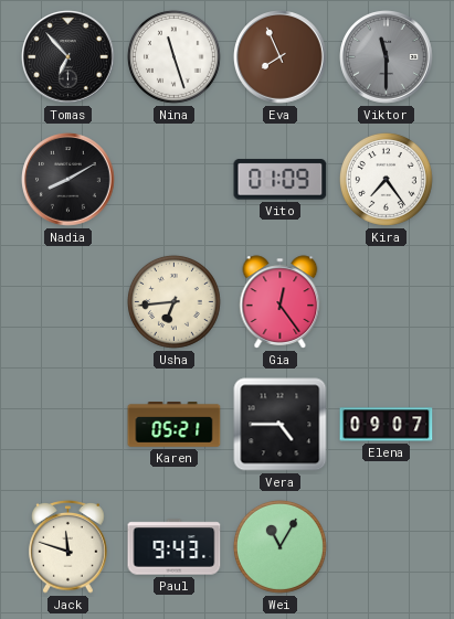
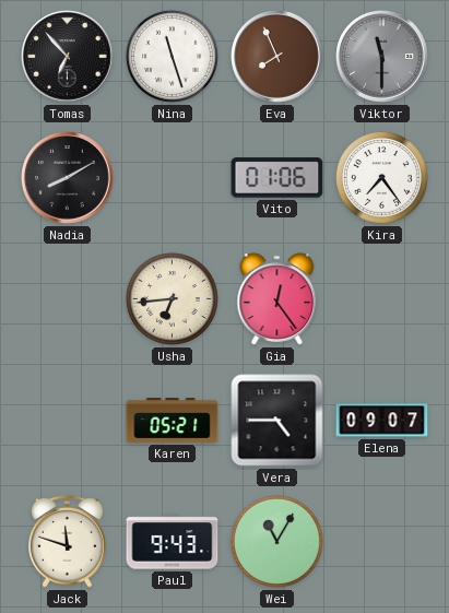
Vito: 01:09 -> 01:06 (277, 178)
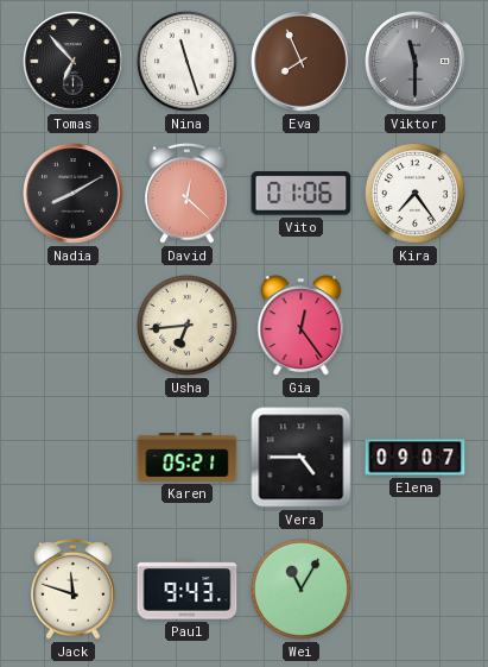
David: none -> 12:22 (188, 193)
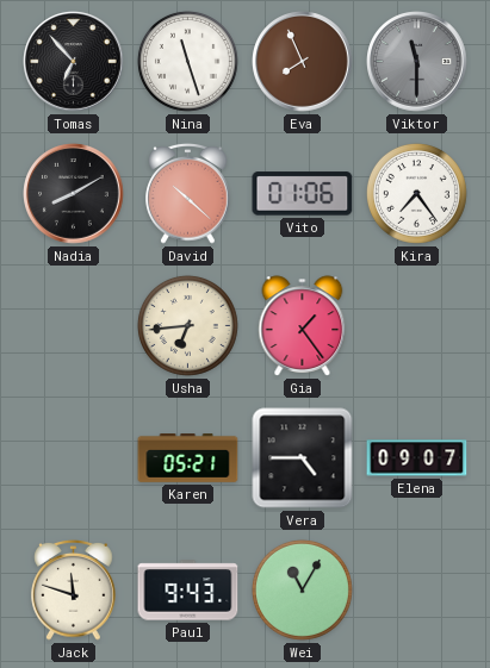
David: 12:22 -> 10:22 (188, 193)
Gia: 12:24 -> 1:24 (303, 326)
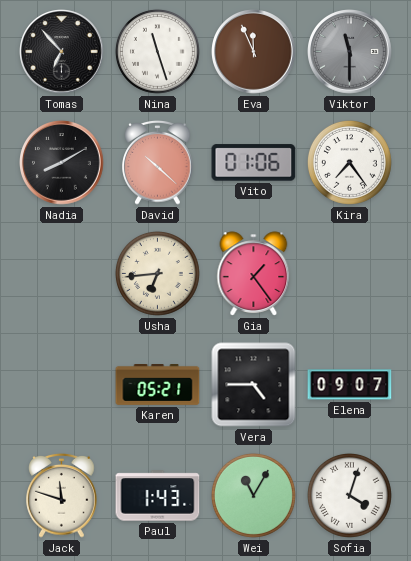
Eva: 7:56 -> 11:56 (254, 52)
Paul: 9:43 -> 1:43 (158, 496)
Sofia: none -> 4:03 (349, 495)
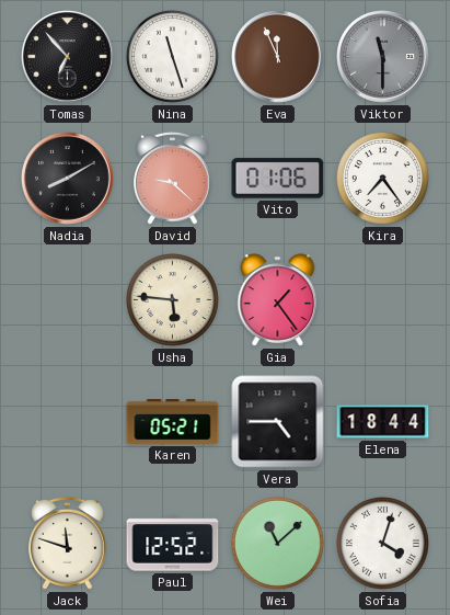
David: 10:22 -> 9:22 (173, 178)
Usha: 6:44 -> 5:46 (172, 299)
Elena: 09:07 -> 18:44 (383, 422)
Paul: 1:43 -> 12:52 (173, 544)
Wei: 11:05 -> 11:08 (277, 543)
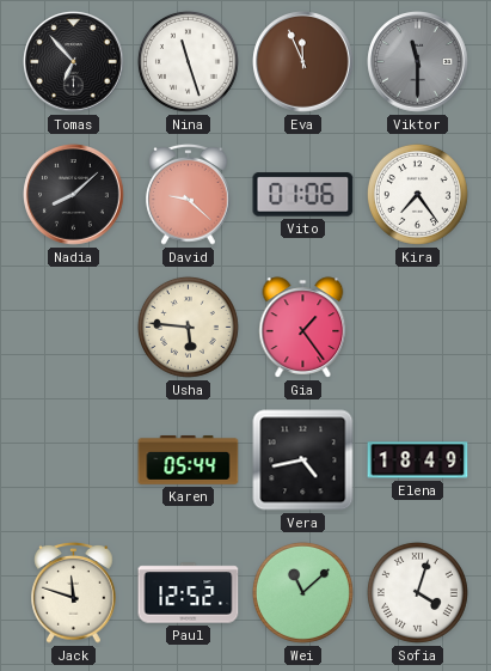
Nadia: 8:10 -> 8:08 (74, 195)
Karen: 05:21 -> 05:44 (189, 460)
Vera: 4:45 -> 4:43 (303, 460)
Elena: 18:44 -> 18:49 (418, 460)
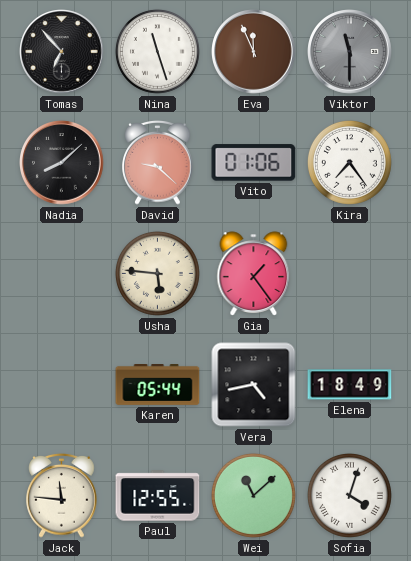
Jack: 11:48 -> 11:46 (62, 495)
Paul: 12:52 -> 12:55 (158, 496)
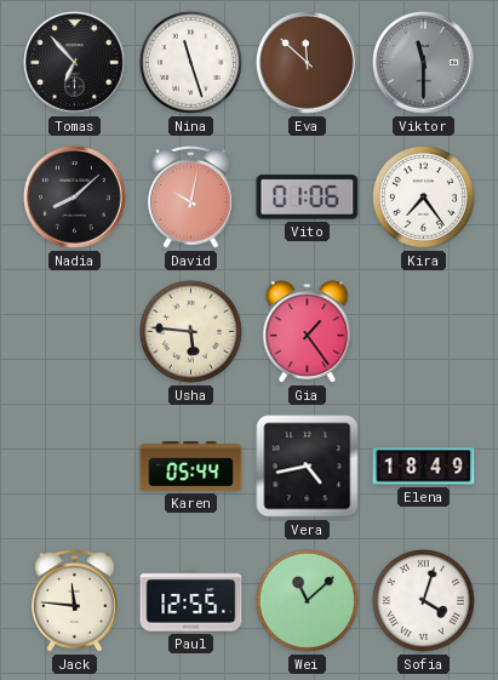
Eva: 11:56 -> 11:52 (308, 63)
David: 9:22 -> 10:02 (191, 196)
